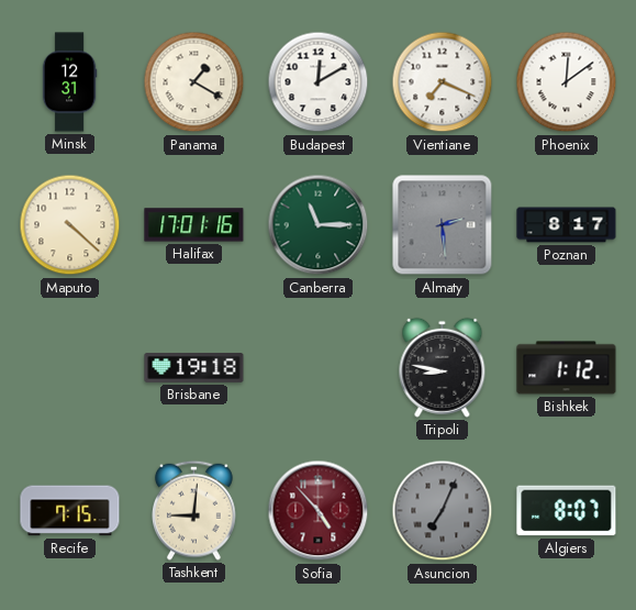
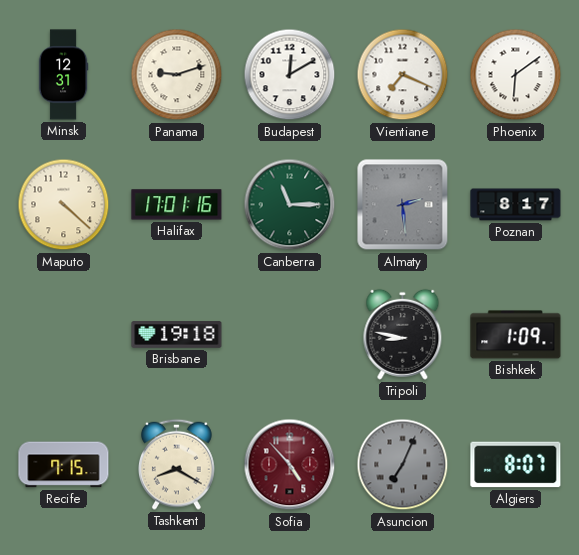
Panama: 1:20 -> 9:12 (177, 75)
Phoenix: 12:09 -> 6:09 (516, 75)
Bishkek: 1:12 -> 1:09 (516, 335)
Tashkent: 9:01 -> 8:20 (177, 464)
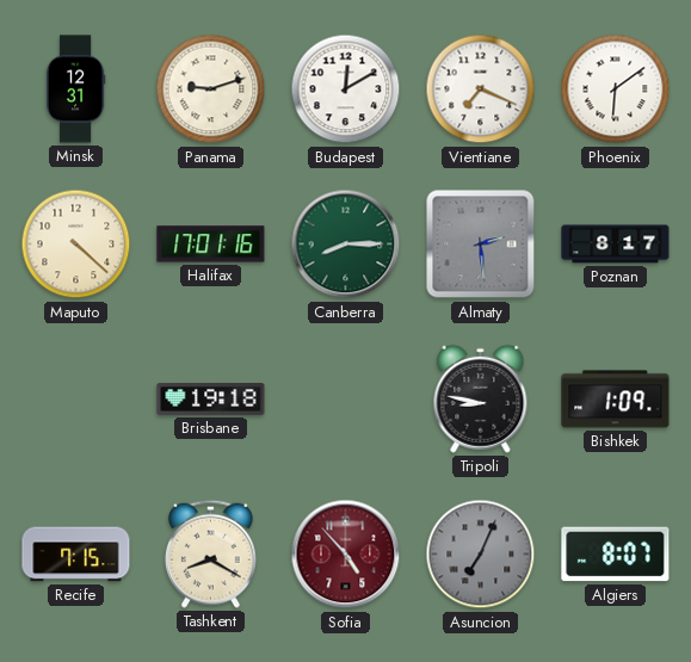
Canberra: 11:15 -> 8:15 (346, 245)
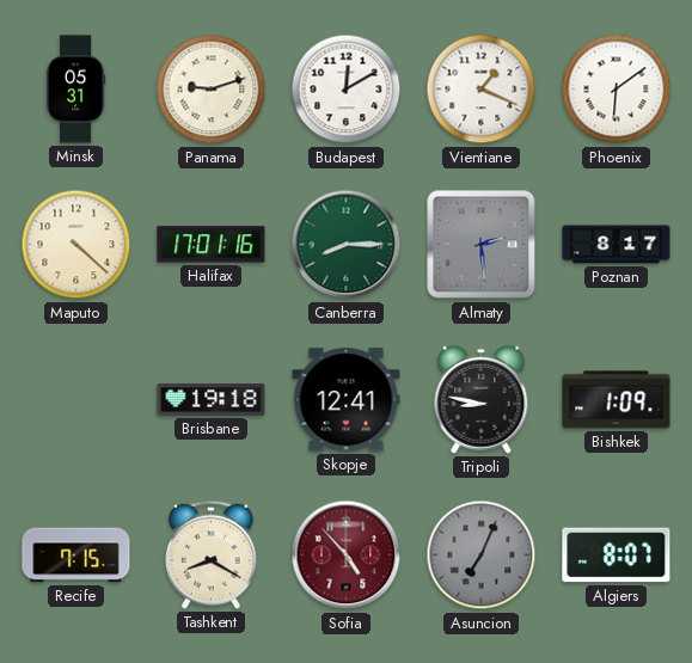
Minsk: 12:31 -> 05:31 (75, 90)
Vientiane: 7:19 -> 1:19 (482, 90)
Skopje: none -> 12:41 (347, 400)
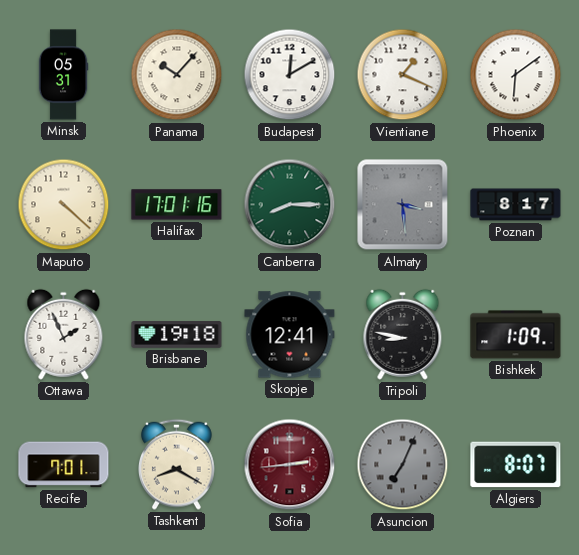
Panama: 9:12 -> 10:07 (177, 75)
Almaty: 2:29 -> 3:29 (403, 205)
Ottawa: none -> 1:56 (64, 334)
Recife: 7:15 -> 7:01 (64, 465)
Sofia: 4:53 -> 2:44 (290, 465)
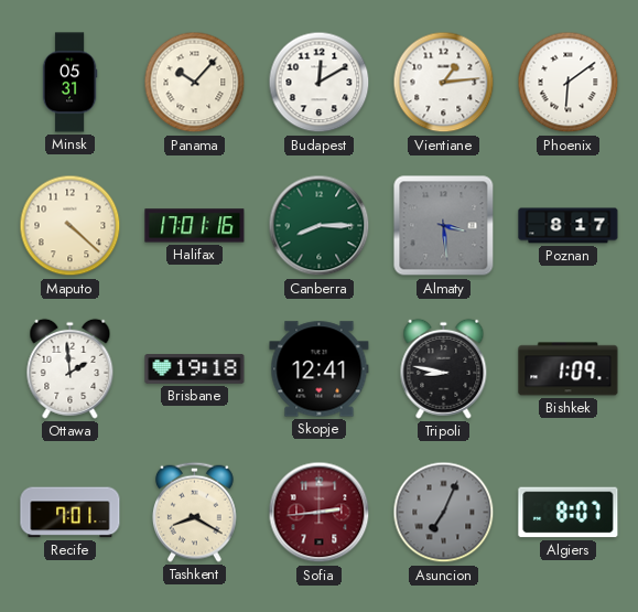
Vientiane: 1:19 -> 1:14 (444, 83)
Ottawa: 1:56 -> 1:59 (71, 368)
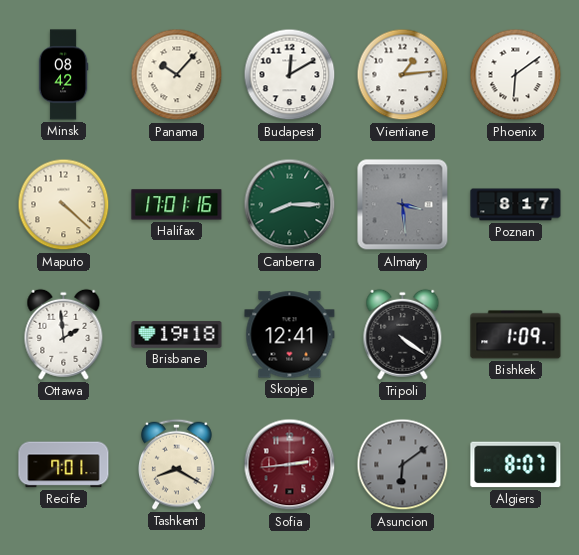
Minsk: 05:31 -> 08:42 (63, 75)
Tripoli: 8:47 -> 4:21 (403, 334)
Asuncion: 7:04 -> 6:09 (403, 465)
